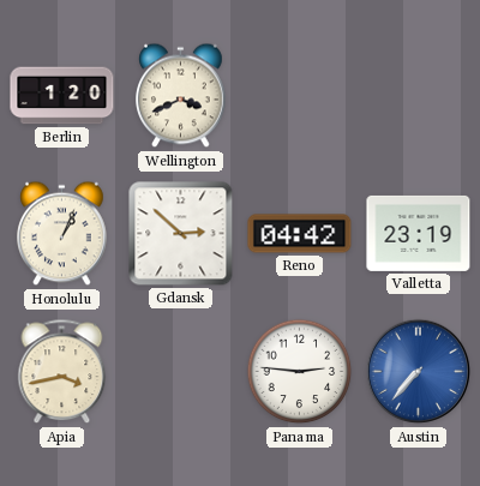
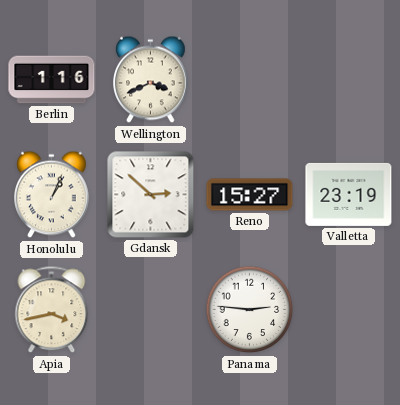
Berlin: 1:20 -> 1:16 (52, 80)
Reno: 04:42 -> 15:27 (250, 195)
Austin: 7:37 -> none (419, 372)
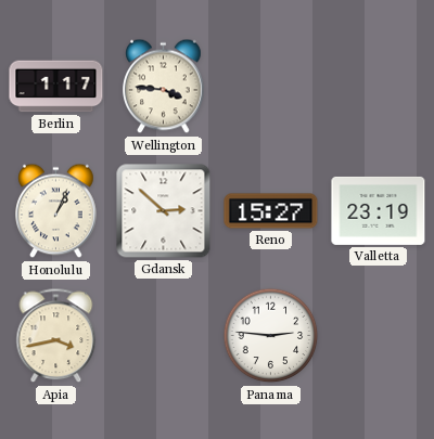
Berlin: 1:16 -> 1:17 (56, 87)
Wellington: 3:41 -> 3:46 (164, 87)
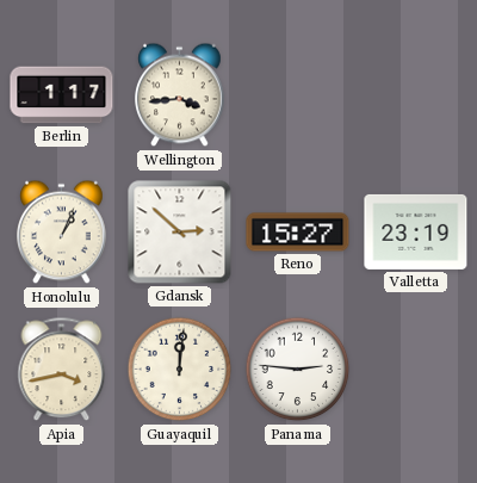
Wellington: 3:46 -> 3:44 (180, 95)
Guayaquil: none -> 12:01 (180, 370)
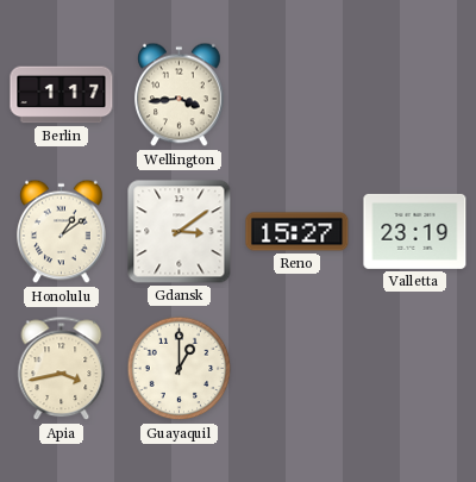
Honolulu: 1:04 -> 1:09 (62, 232)
Gdansk: 2:52 -> 3:09 (180, 232)
Guayaquil: 12:01 -> 1:00 (180, 369)
Panama: 2:46 -> none (298, 370)
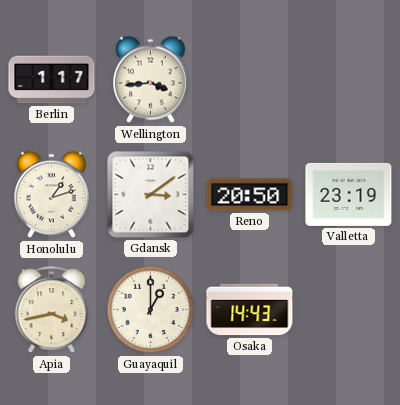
Honolulu: 1:09 -> 1:12 (52, 195)
Reno: 15:27 -> 20:50 (250, 195)
Osaka: none -> 14:43 (250, 310)
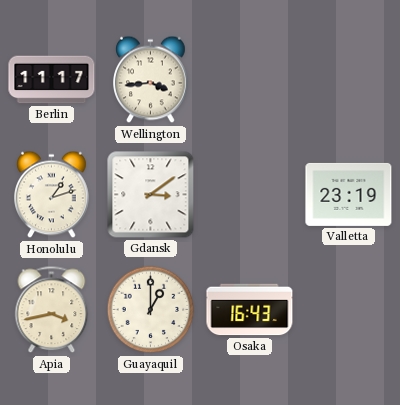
Berlin: 1:17 -> 11:17 (52, 80)
Reno: 20:50 -> none (250, 195)
Osaka: 14:43 -> 16:43 (250, 310)
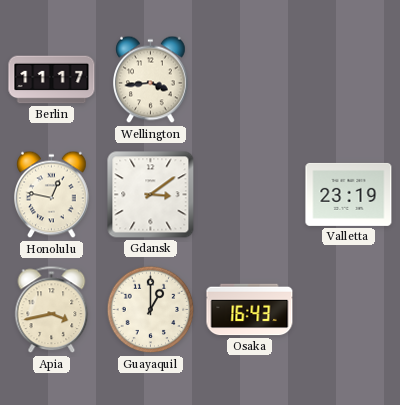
Honolulu: 1:12 -> 12:47 (52, 195)
